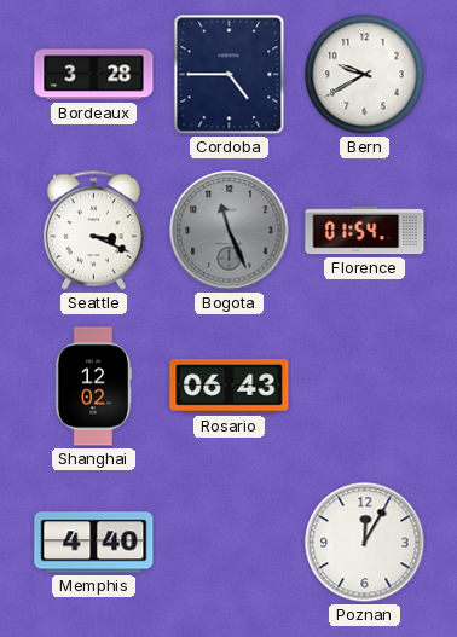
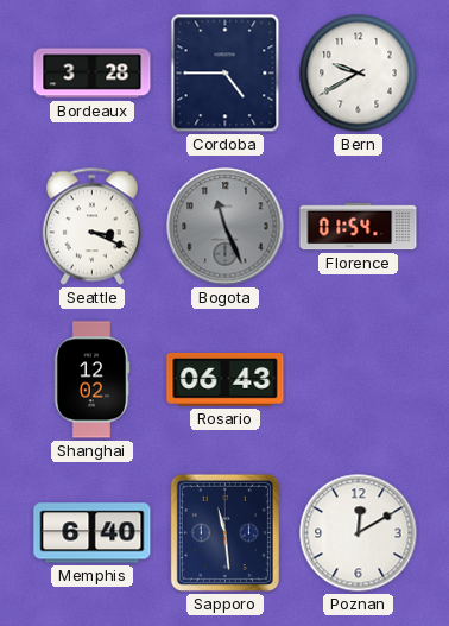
Memphis: 4:40 -> 6:40 (93, 533)
Sapporo: none -> 11:29 (224, 532)
Poznan: 12:05 -> 12:10 (359, 533)
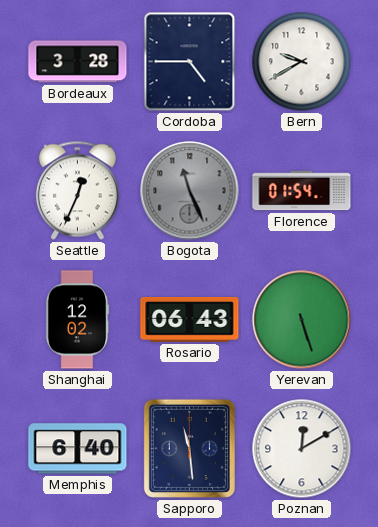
Seattle: 3:19 -> 12:34 (77, 191)
Yerevan: none -> 5:27 (302, 320)
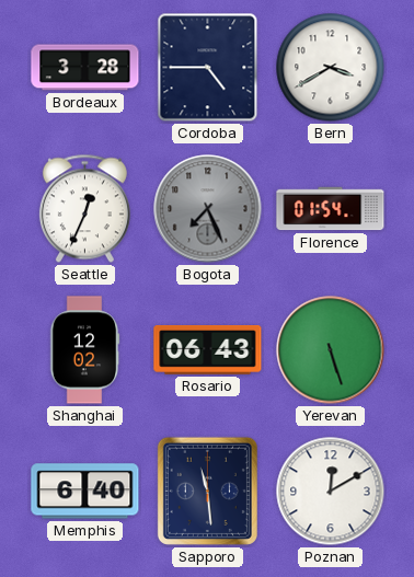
Bern: 9:40 -> 3:40 (331, 68)
Bogota: 11:26 -> 7:26 (208, 209)
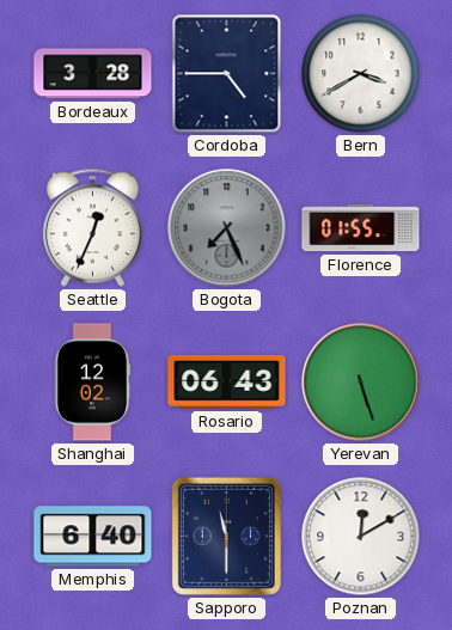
Florence: 01:54 -> 01:55 (361, 228)
Sapporo: 11:29 -> 11:30 (226, 536)
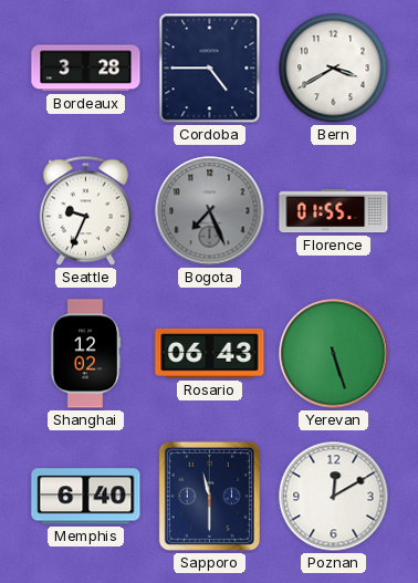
Seattle: 12:34 -> 9:34 (85, 211)
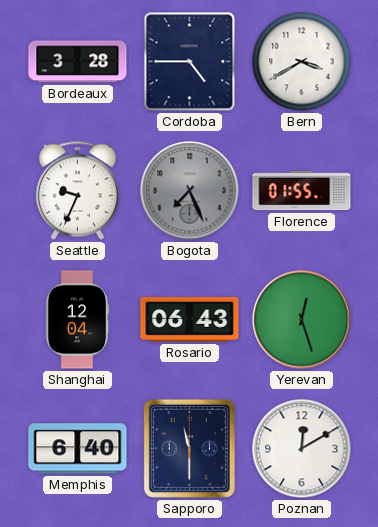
Shanghai: 12:02 -> 12:04 (77, 320)
Yerevan: 5:27 -> 12:27 (302, 320)
